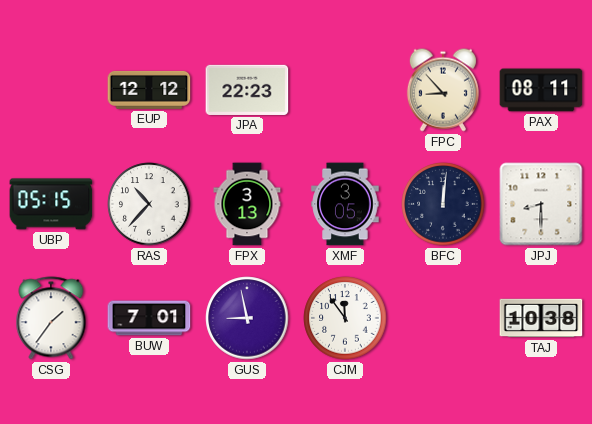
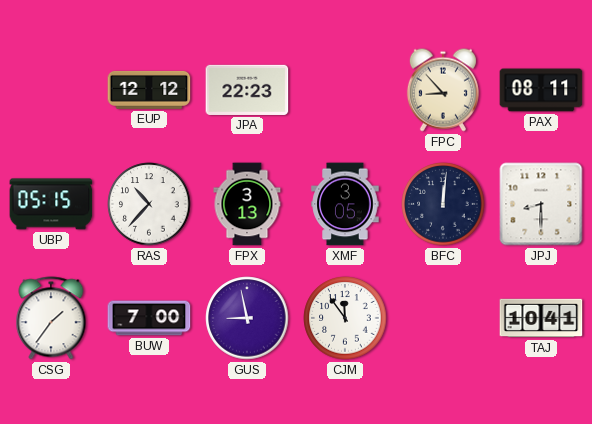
BUW: 7:01 -> 7:00 (149, 318)
TAJ: 10:38 -> 10:41 (541, 318)
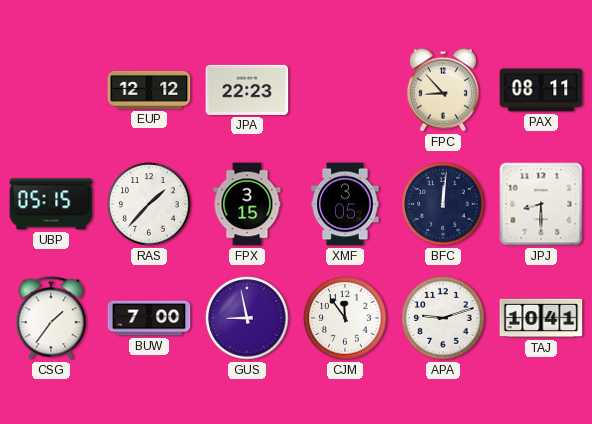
RAS: 10:37 -> 1:37 (149, 204)
FPX: 3:13 -> 3:15 (247, 204)
APA: none -> 9:12 (443, 318)
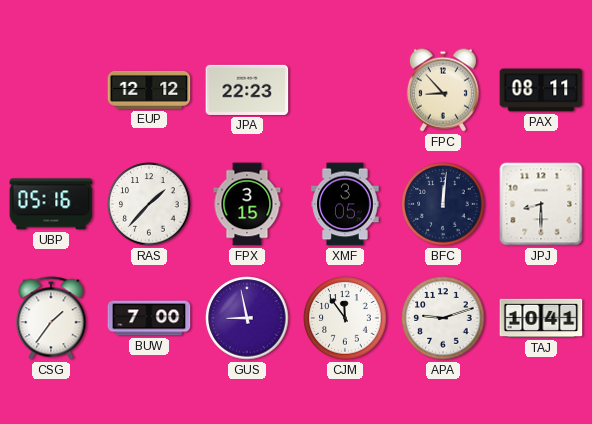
UBP: 05:15 -> 05:16 (51, 204)
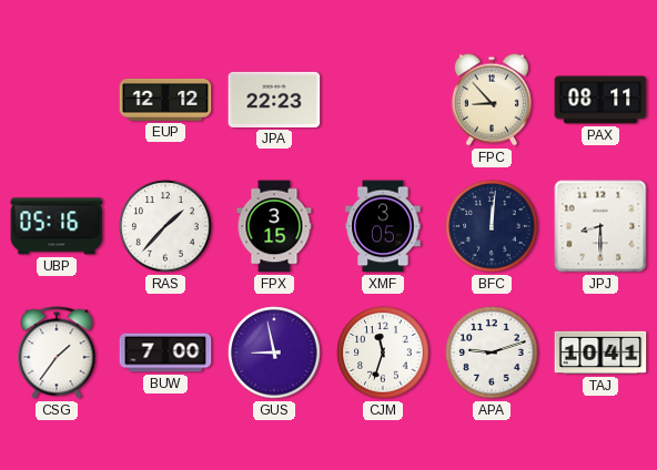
CJM: 11:54 -> 11:33 (383, 352)
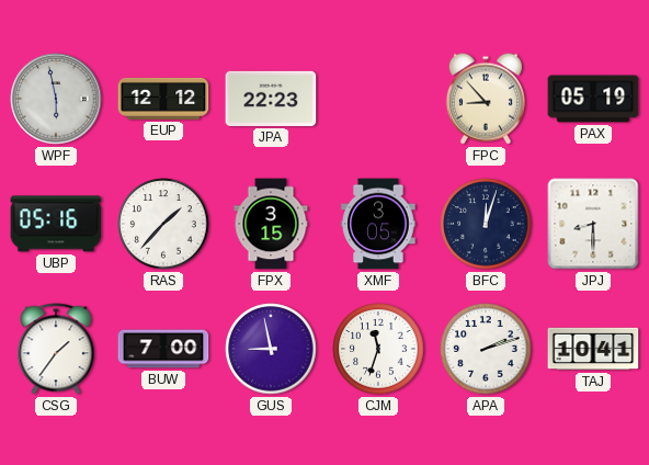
WPF: none -> 5:58 (56, 99)
PAX: 08:11 -> 05:19 (593, 99)
BFC: 12:01 -> 12:03 (486, 224)
APA: 9:12 -> 2:12 (486, 349)
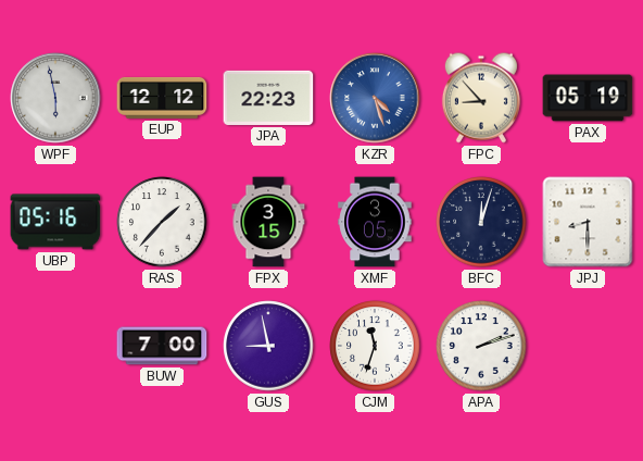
KZR: none -> 4:27 (375, 98)
CSG: 1:36 -> none (56, 349)
TAJ: 10:41 -> none (593, 349)
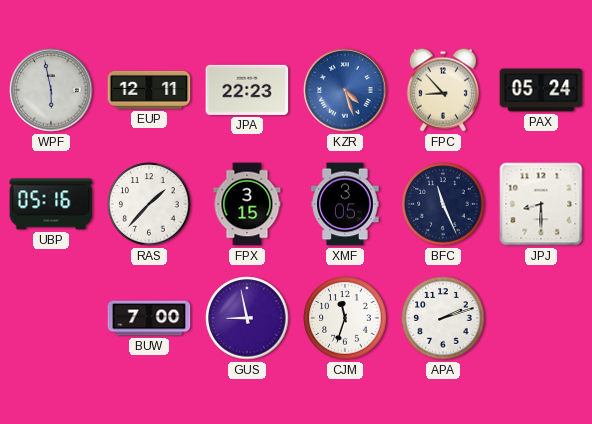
EUP: 12:12 -> 12:11 (149, 90)
PAX: 05:19 -> 05:24 (541, 90)
BFC: 12:03 -> 11:26 (443, 204)
